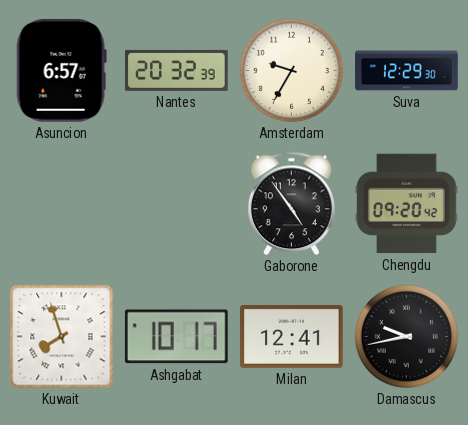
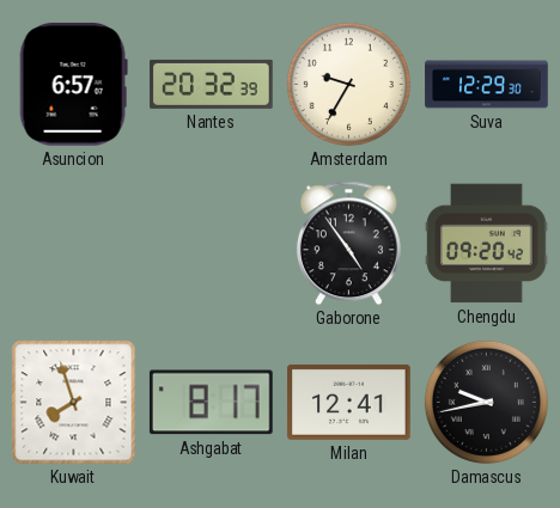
Ashgabat: 10:17 -> 8:17 (211, 403)
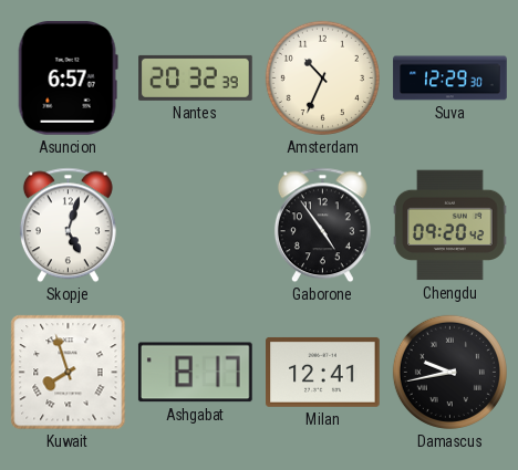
Amsterdam: 9:35 -> 10:34 (322, 77)
Skopje: none -> 5:03 (68, 226)
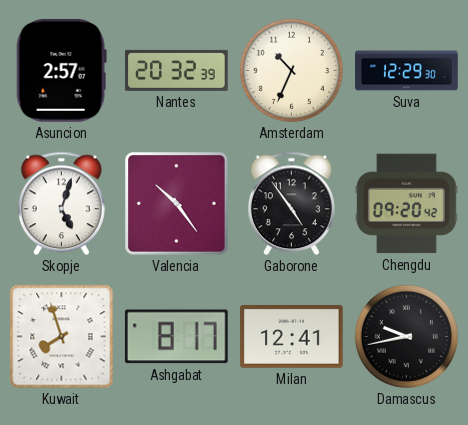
Asuncion: 6:57 -> 2:57 (61, 71)
Valencia: none -> 10:24 (177, 204)
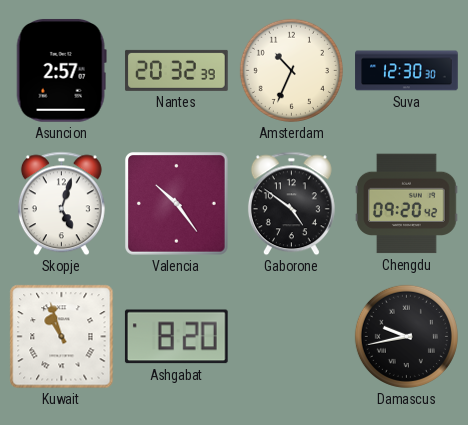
Suva: 12:29 -> 12:30 (407, 71)
Gaborone: 4:54 -> 4:51 (291, 204)
Kuwait: 7:57 -> 10:57 (62, 337)
Ashgabat: 8:17 -> 8:20 (176, 337)
Milan: 12:41 -> none (292, 336)
